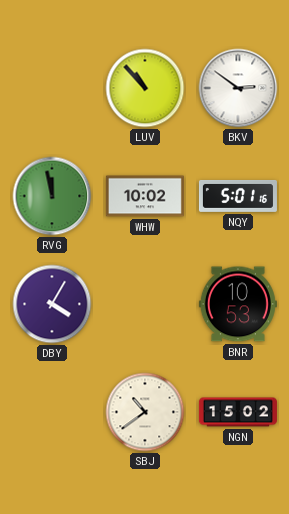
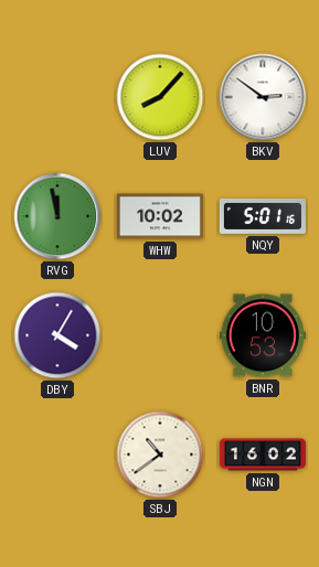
LUV: 10:53 -> 8:07 (160, 97)
NGN: 15:02 -> 16:02 (263, 454)
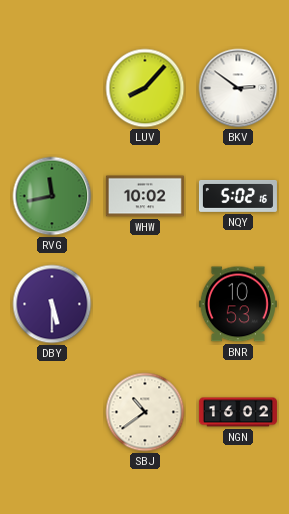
RVG: 11:58 -> 11:43 (52, 196)
NQY: 5:01 -> 5:02 (238, 196)
DBY: 4:05 -> 5:30 (52, 304)
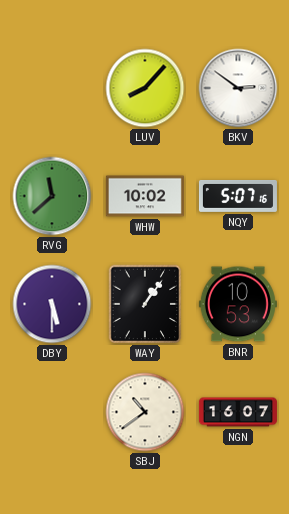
RVG: 11:43 -> 11:38 (52, 196)
NQY: 5:02 -> 5:07 (238, 196)
WAY: none -> 1:06 (145, 304)
NGN: 16:02 -> 16:07 (238, 412)
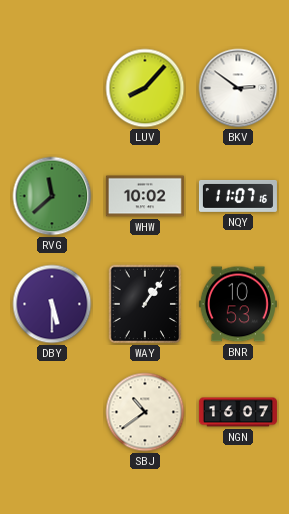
NQY: 5:07 -> 11:07 (238, 196)
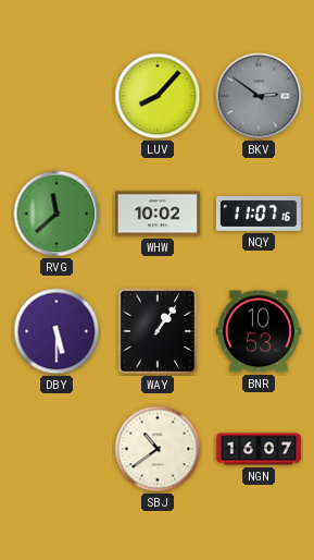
BKV dial: white -> grey (259, 96)
